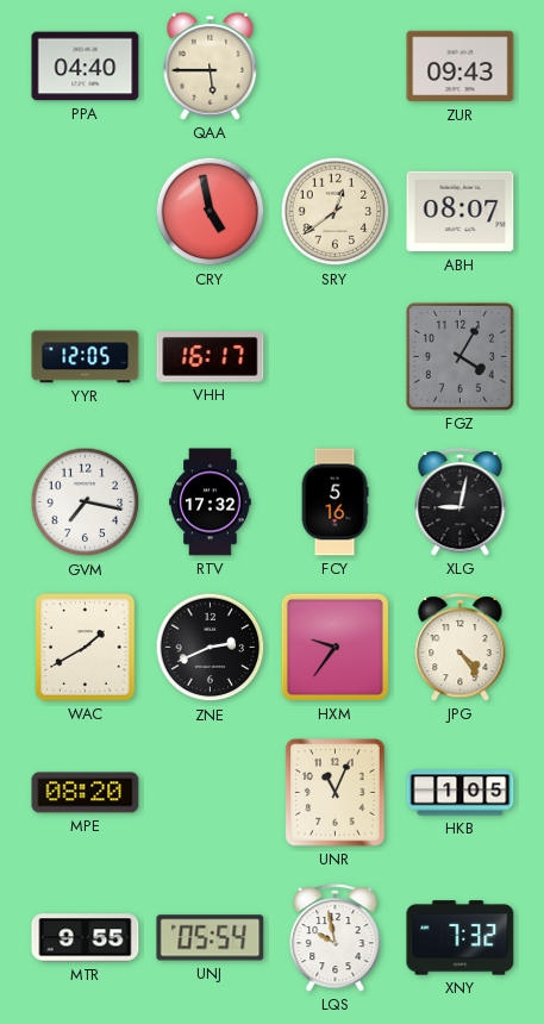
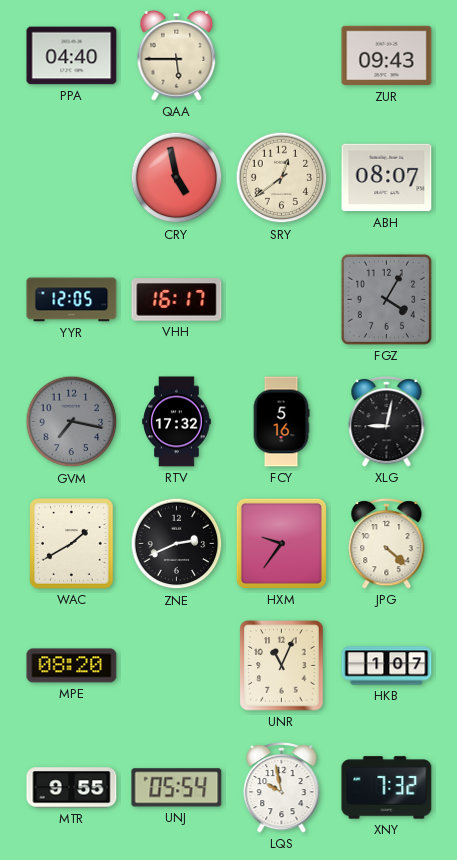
GVM dial: white -> grey (72, 422)
JPG: 4:24 -> 4:22 (387, 544)
HKB: 1:05 -> 1:07 (387, 666)
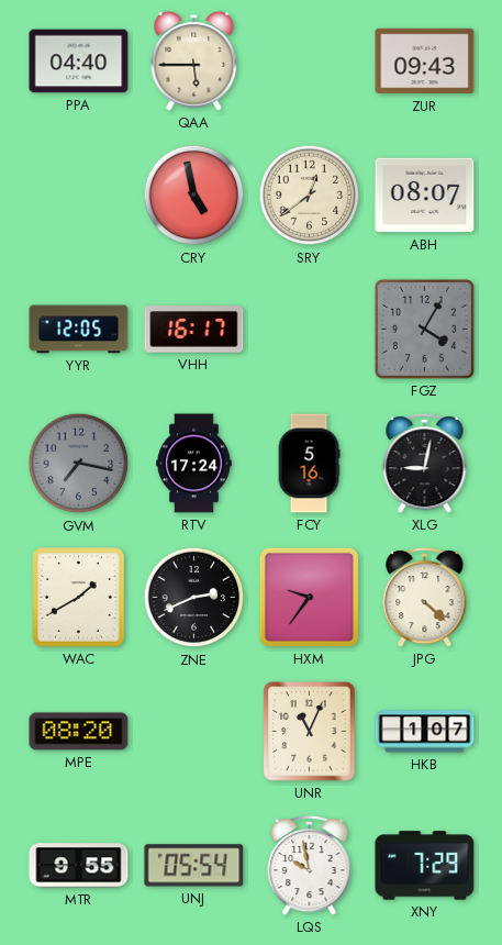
RTV: 17:32 -> 17:24 (194, 464)
XNY: 7:32 -> 7:29 (425, 866)
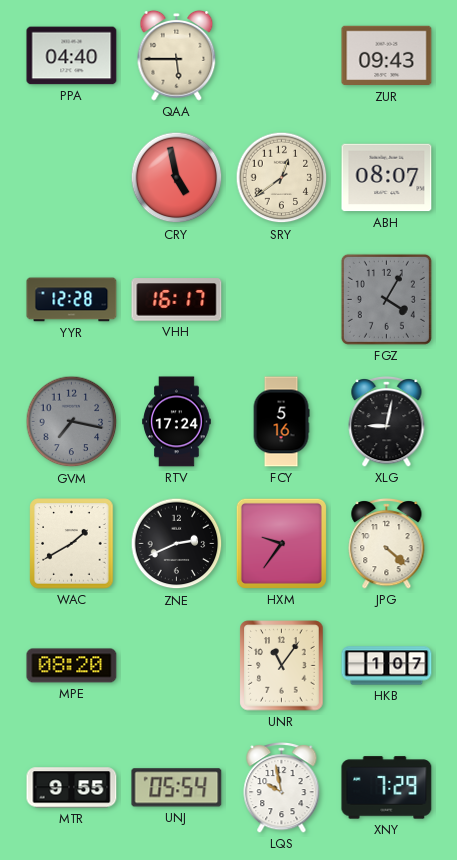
YYR: 12:05 -> 12:28 (72, 300)
UNR: 11:04 -> 11:06 (282, 666)
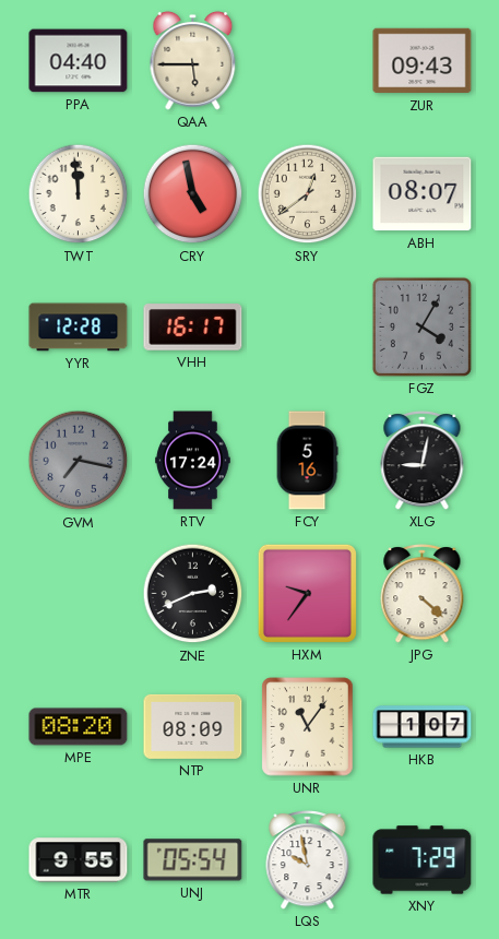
TWT: none -> 11:59 (79, 194)
WAC: 1:40 -> none (72, 544)
NTP: none -> 08:09 (193, 726)
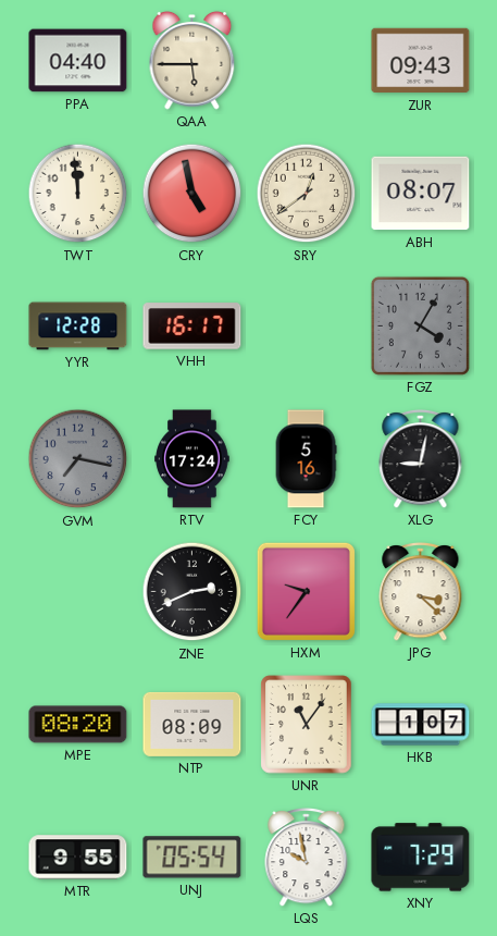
JPG: 4:22 -> 3:22 (421, 592)
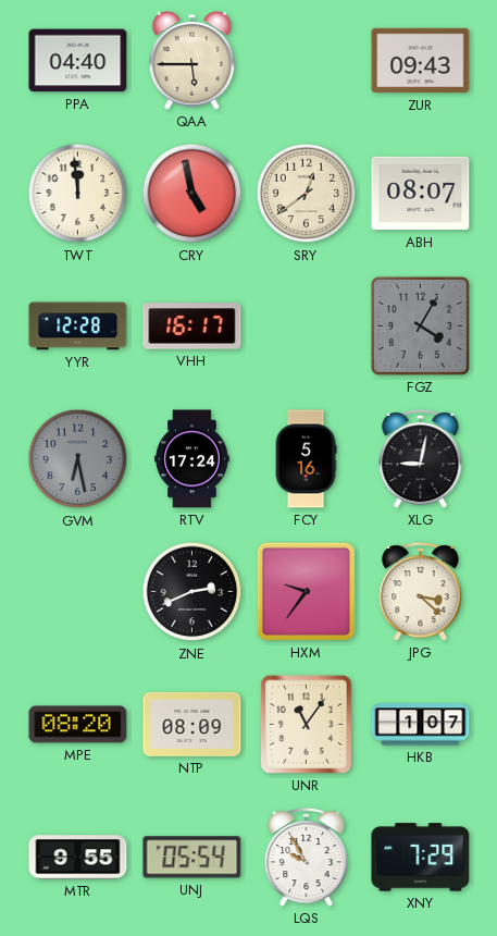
GVM: 7:17 -> 6:28 (78, 459)
LQS: 9:58 -> 9:55 (307, 858)
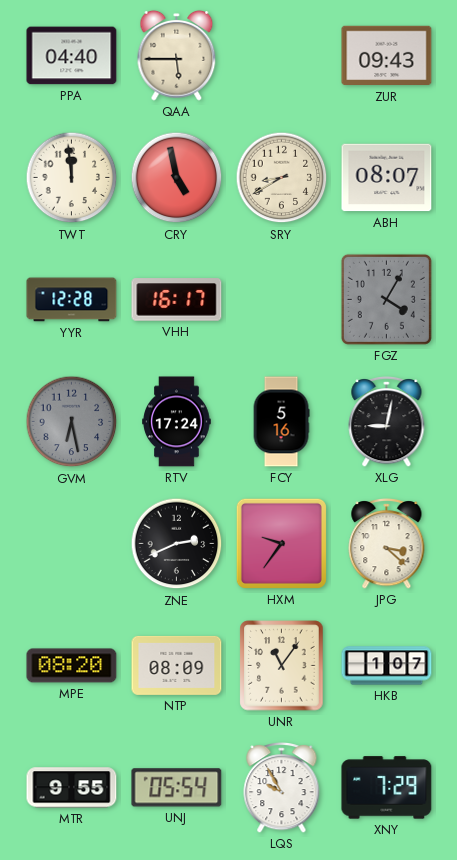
SRY: 12:39 -> 8:40 (282, 178)
